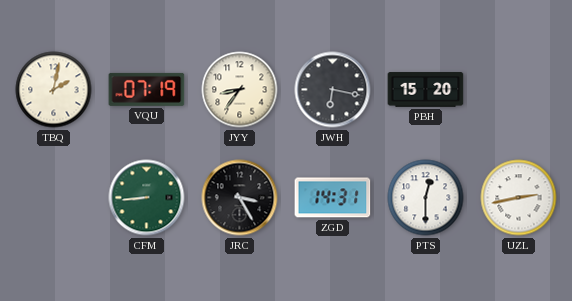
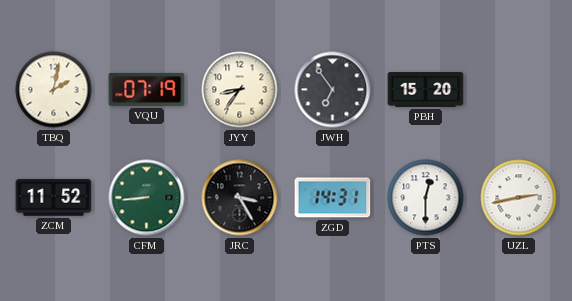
JWH: 6:17 -> 6:54 (333, 90)
ZCM: none -> 11:52 (54, 198)
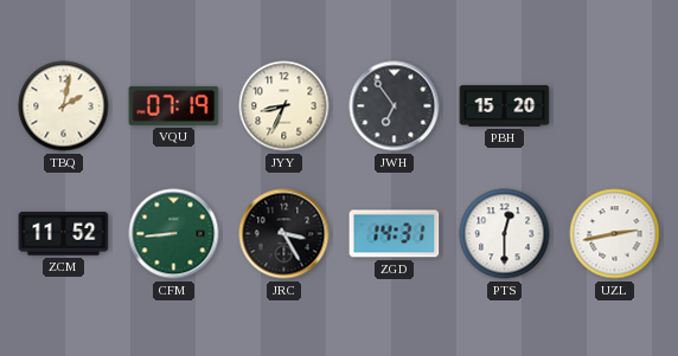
JYY: 8:36 -> 8:34 (284, 106)
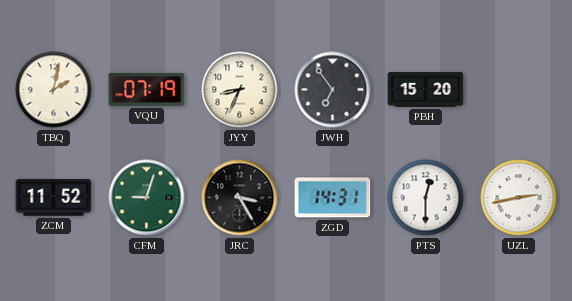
CFM: 8:44 -> 9:03 (147, 198)
